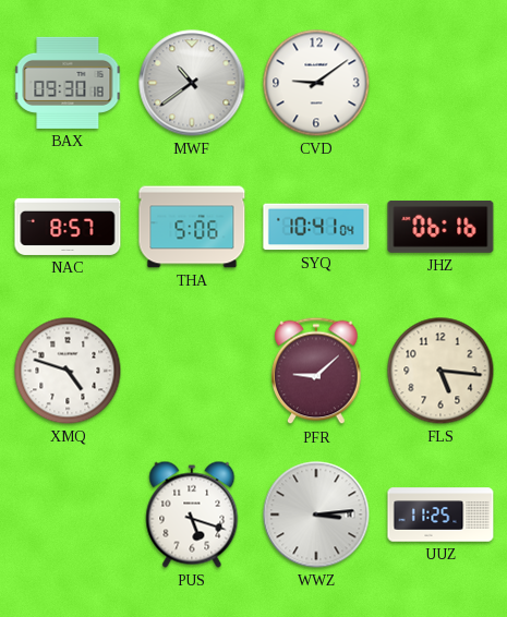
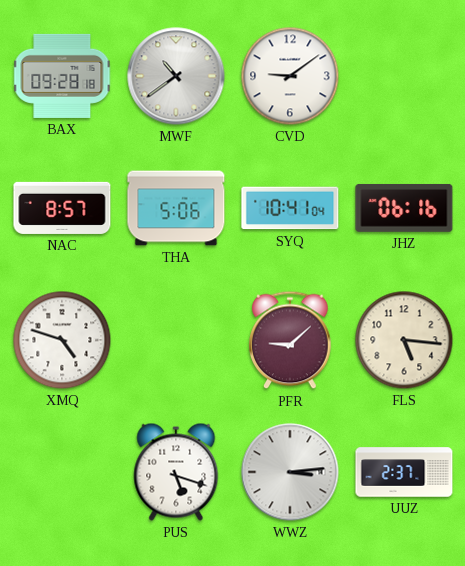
BAX: 09:30 -> 09:28 (62, 76)
UUZ: 11:25 -> 2:37 (404, 472)
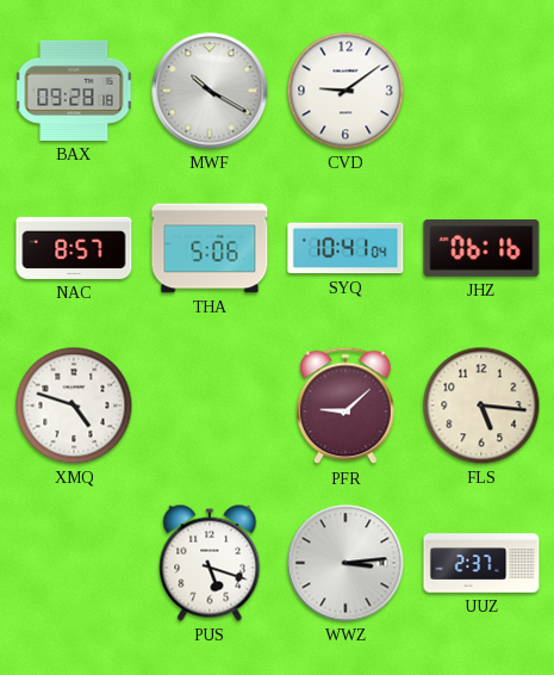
MWF: 10:39 -> 10:20 (210, 91)
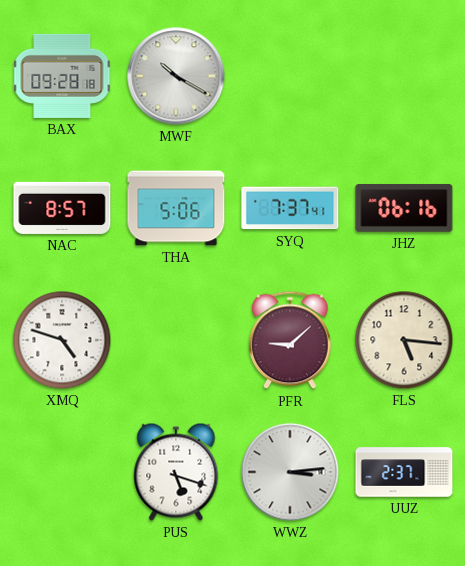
CVD: 9:09 -> none (346, 91)
SYQ: 10:41 -> 7:37 (290, 208)
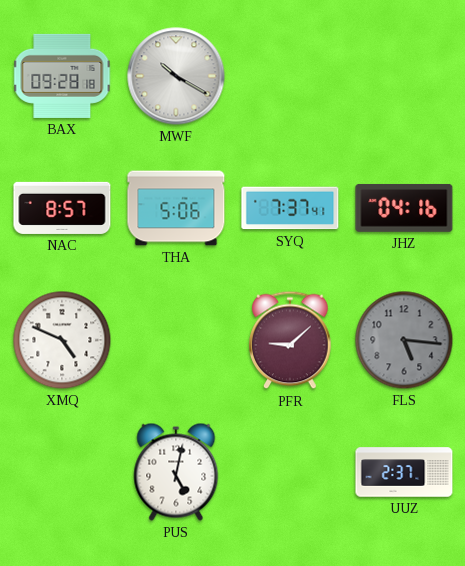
JHZ: 06:16 -> 04:16 (404, 208)
XMQ: 4:48 -> 4:49 (62, 340)
FLS dial: cream -> grey (404, 340)
PUS: 5:18 -> 5:02 (176, 472)
WWZ: 3:14 -> none (290, 472)
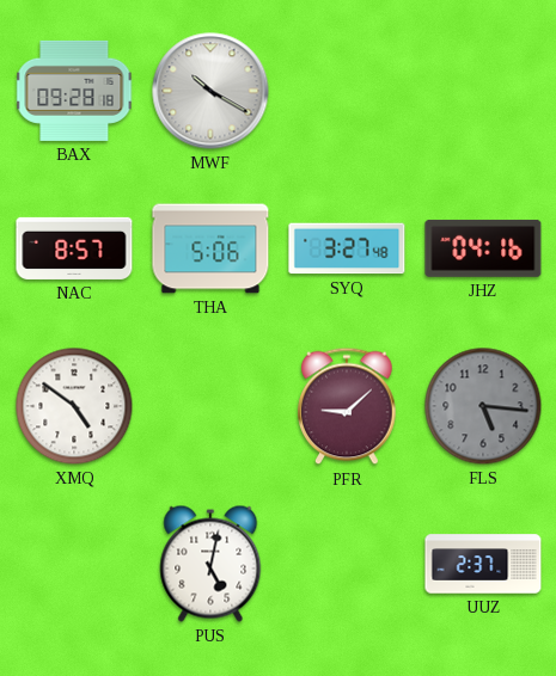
SYQ: 7:37 -> 3:27 (347, 248)
XMQ: 4:49 -> 4:51 (74, 406)
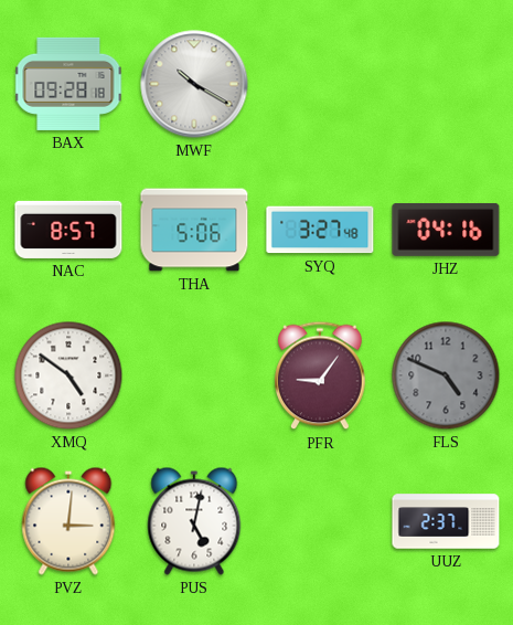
PFR: 9:08 -> 9:06 (320, 375)
FLS: 5:16 -> 4:49 (446, 375)
PVZ: none -> 3:01 (68, 521)
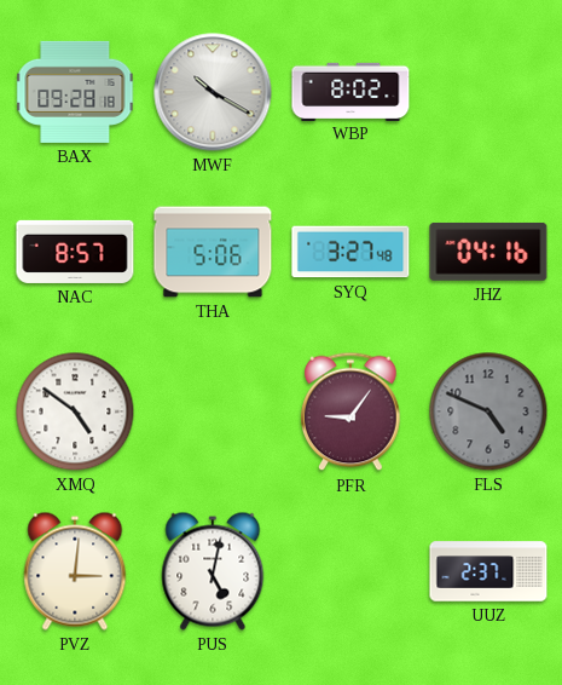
WBP: none -> 8:02 (350, 91)
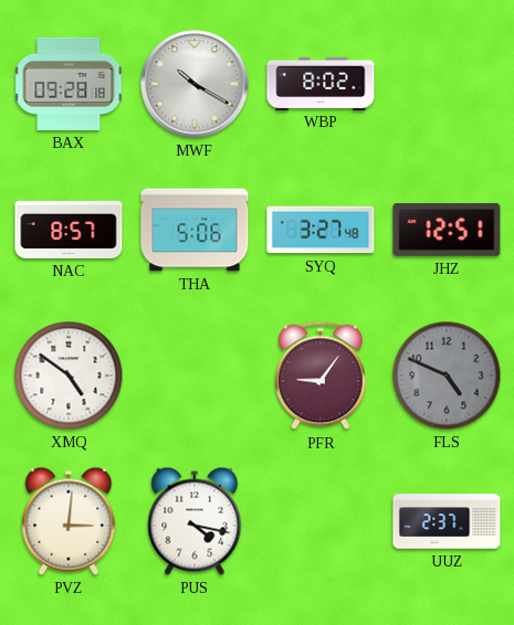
JHZ: 04:16 -> 12:51 (447, 230)
PUS: 5:02 -> 4:17 (195, 521)
